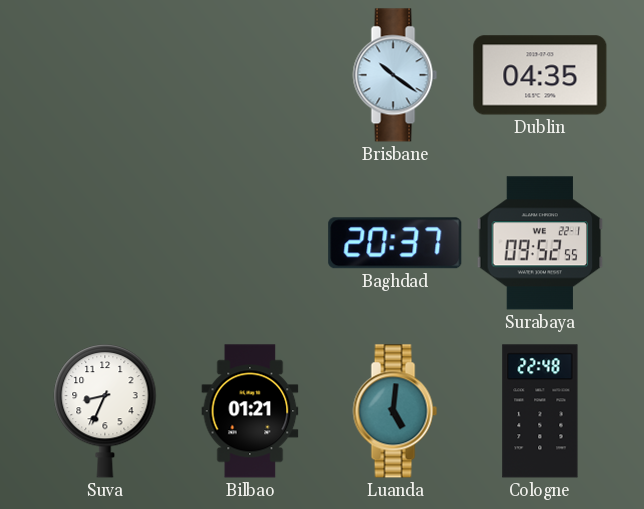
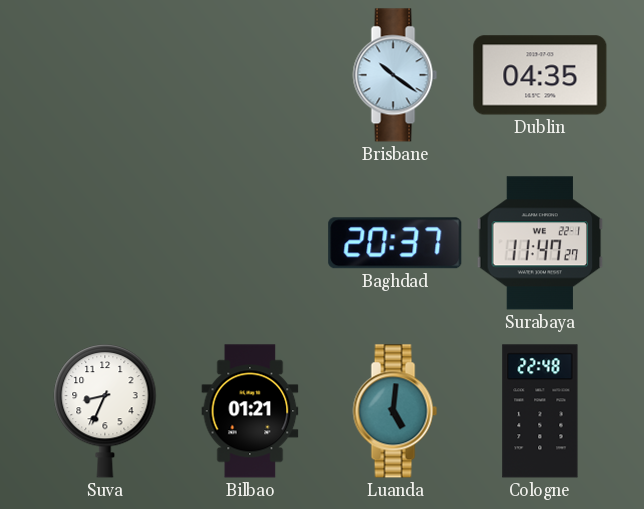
Surabaya: 09:52 -> 11:47 (540, 243)
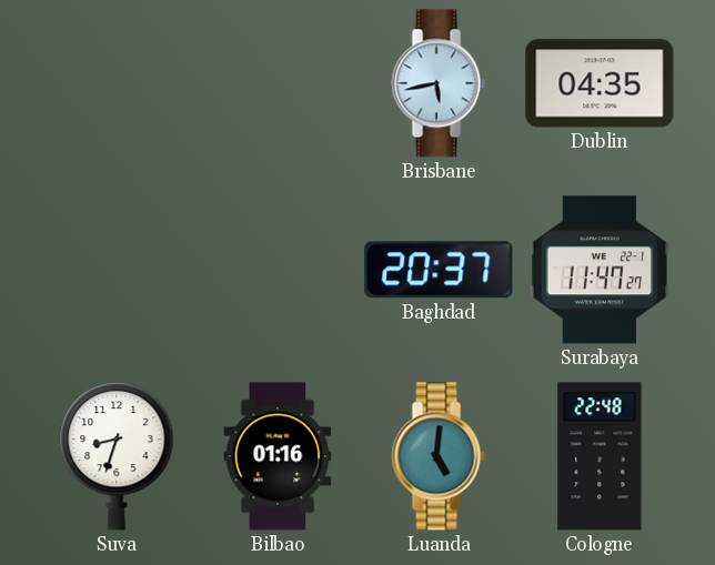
Brisbane: 10:21 -> 5:43 (439, 83)
Suva: 8:34 -> 8:33 (117, 456)
Bilbao: 01:21 -> 01:16 (278, 456)
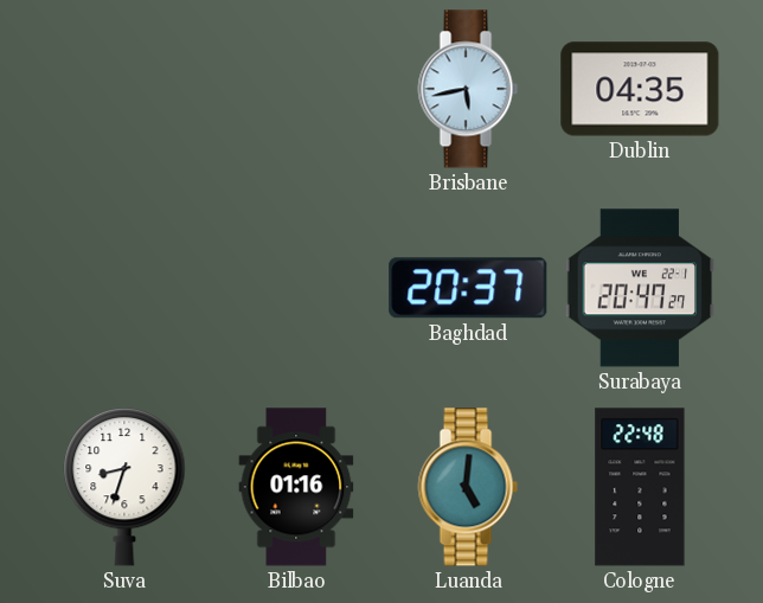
Surabaya: 11:47 -> 20:47 (640, 288)
